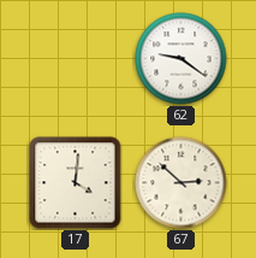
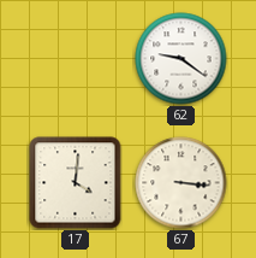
67: 2:52 -> 3:16 (181, 183)
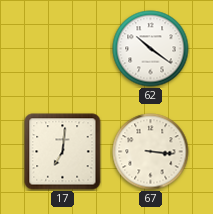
62: 9:21 -> 10:21 (151, 49)
17: 4:01 -> 7:01 (63, 152)
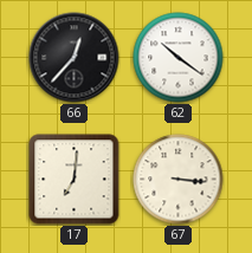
66: none -> 12:37 (75, 58)
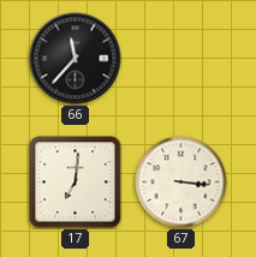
66: 12:37 -> 11:37 (76, 59)
62: 10:21 -> none (179, 58)
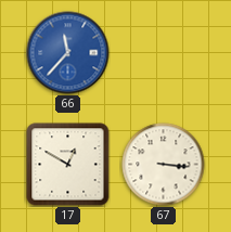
66 dial: black -> blue (68, 53)
17: 7:01 -> 12:50 (68, 165)
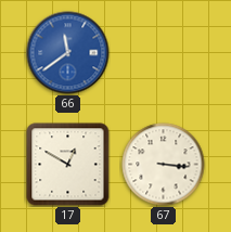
66: 11:37 -> 11:39 (68, 53)
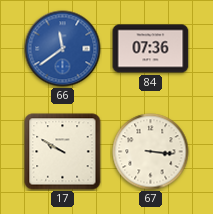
84: none -> 07:36 (151, 49)
17: 12:50 -> 9:50 (63, 152)
